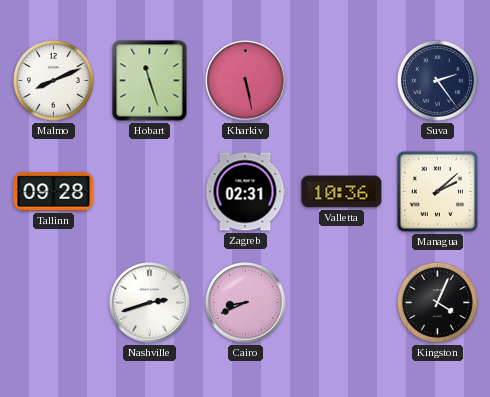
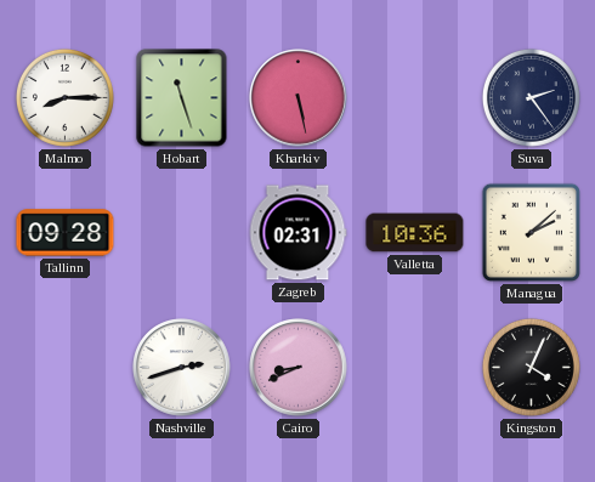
Malmo: 8:11 -> 8:15 (64, 97)
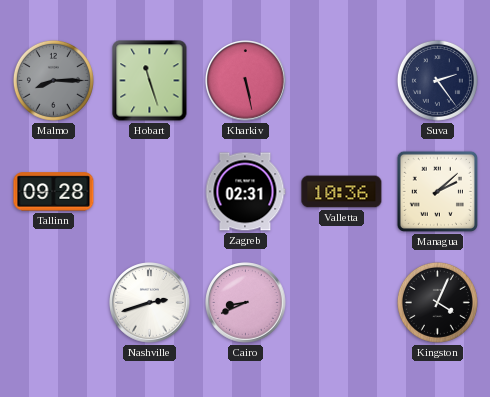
Malmo dial: white -> grey (53, 80)
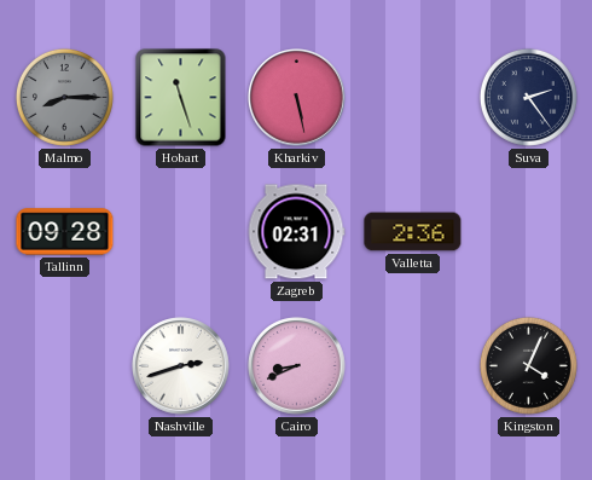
Valletta: 10:36 -> 2:36 (413, 232)
Managua: 2:08 -> none (437, 191)
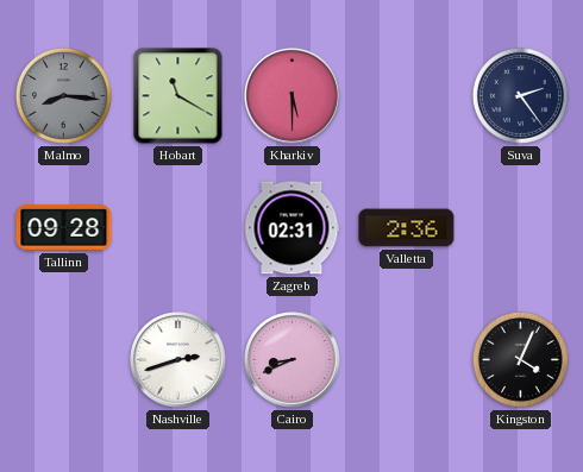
Malmo: 8:15 -> 8:16 (63, 95)
Hobart: 11:27 -> 11:20 (178, 96)
Kharkiv: 5:28 -> 5:30 (293, 96)
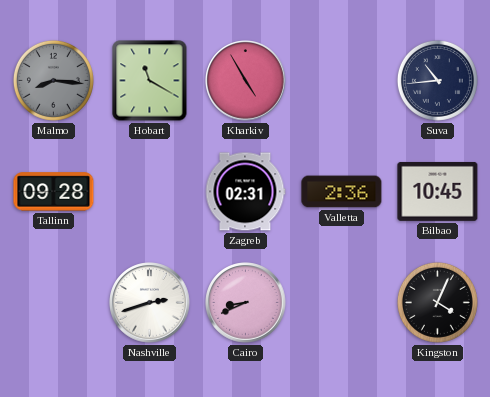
Kharkiv: 5:30 -> 4:55 (246, 81)
Suva: 2:24 -> 10:44 (437, 80)
Bilbao: none -> 10:45 (438, 191)
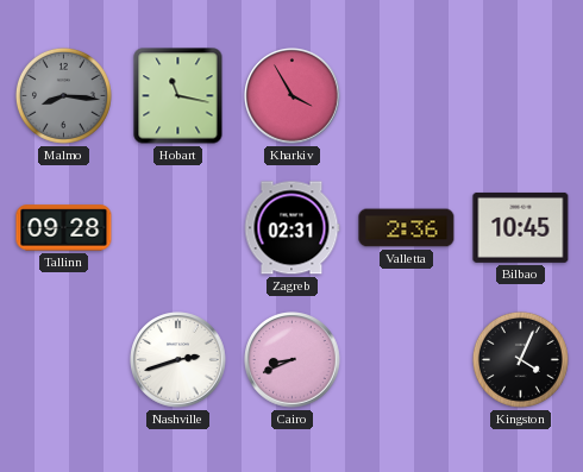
Hobart: 11:20 -> 11:17 (178, 96)
Kharkiv: 4:55 -> 3:55 (293, 96)
Suva: 10:44 -> none (437, 80)
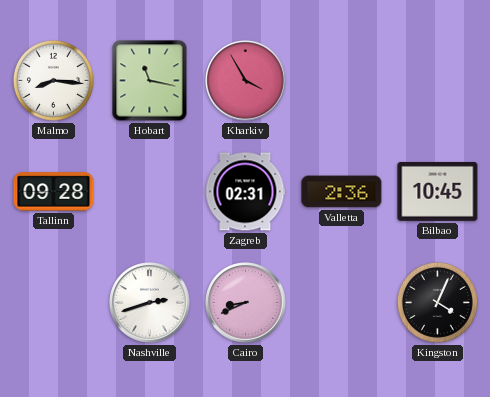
Malmo dial: grey -> white (53, 80)
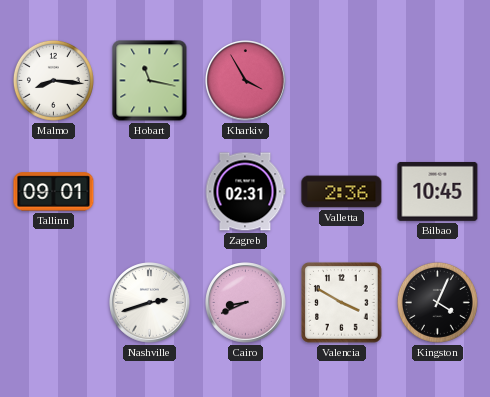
Tallinn: 09:28 -> 09:01 (54, 192)
Valencia: none -> 3:50 (342, 303)
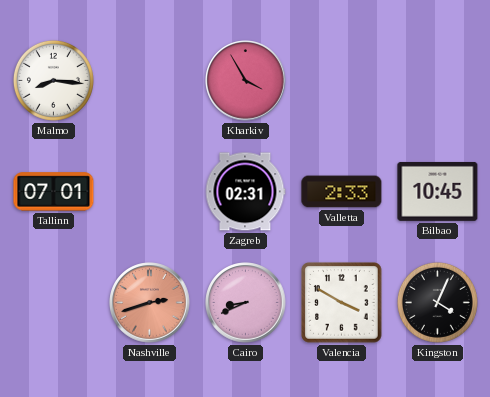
Hobart: 11:17 -> none (150, 81)
Tallinn: 09:01 -> 07:01 (54, 192)
Valletta: 2:36 -> 2:33 (342, 192)
Nashville dial: white -> salmon (150, 303)
